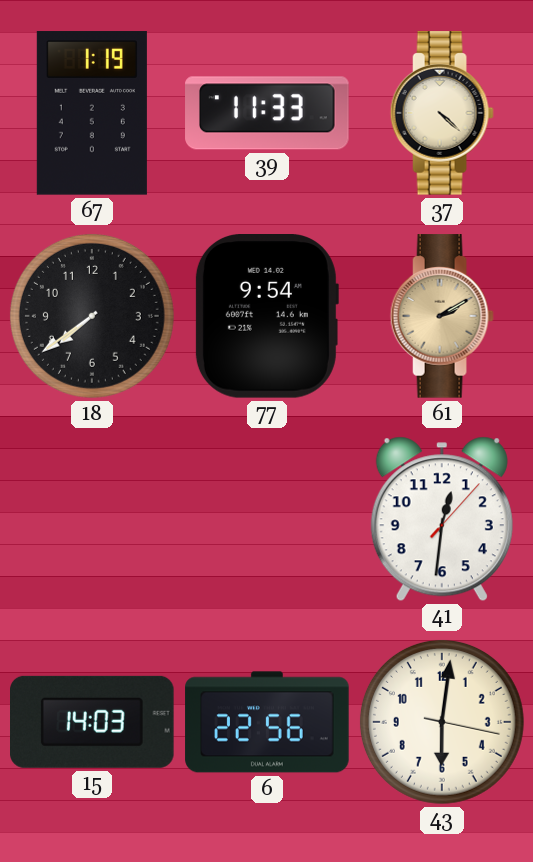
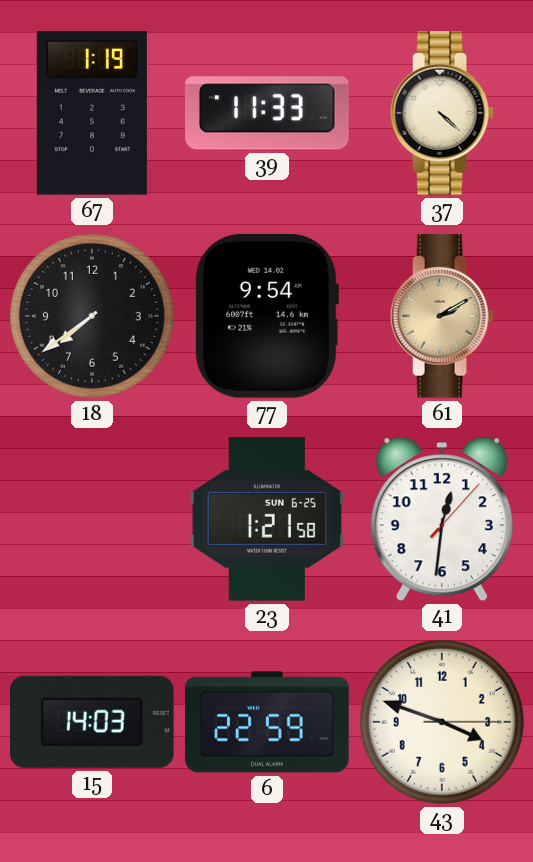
23: none -> 1:21 (267, 519)
6: 22:56 -> 22:59 (267, 722)
43: 6:01 -> 3:48 (442, 722)
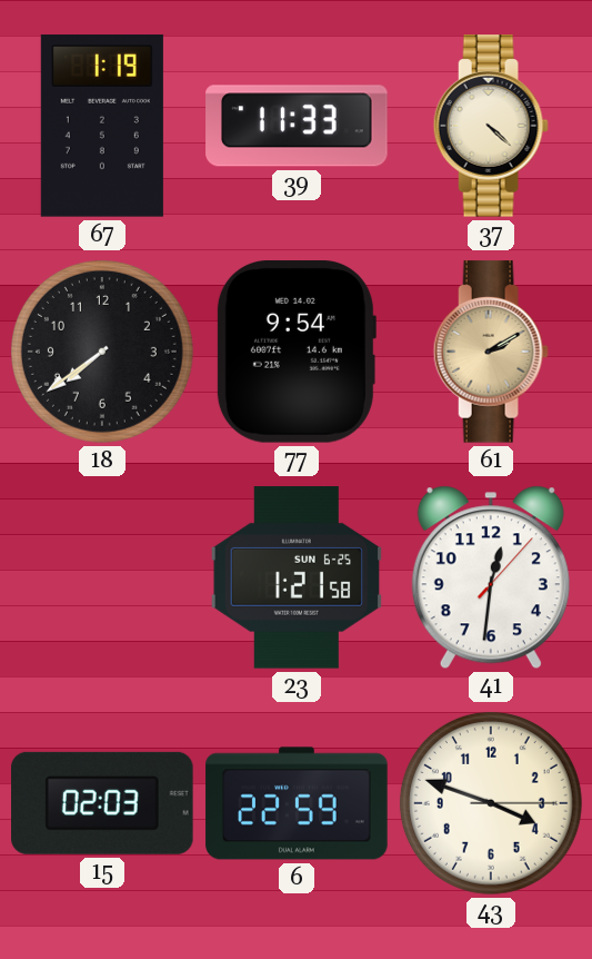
15: 14:03 -> 02:03 (103, 803)
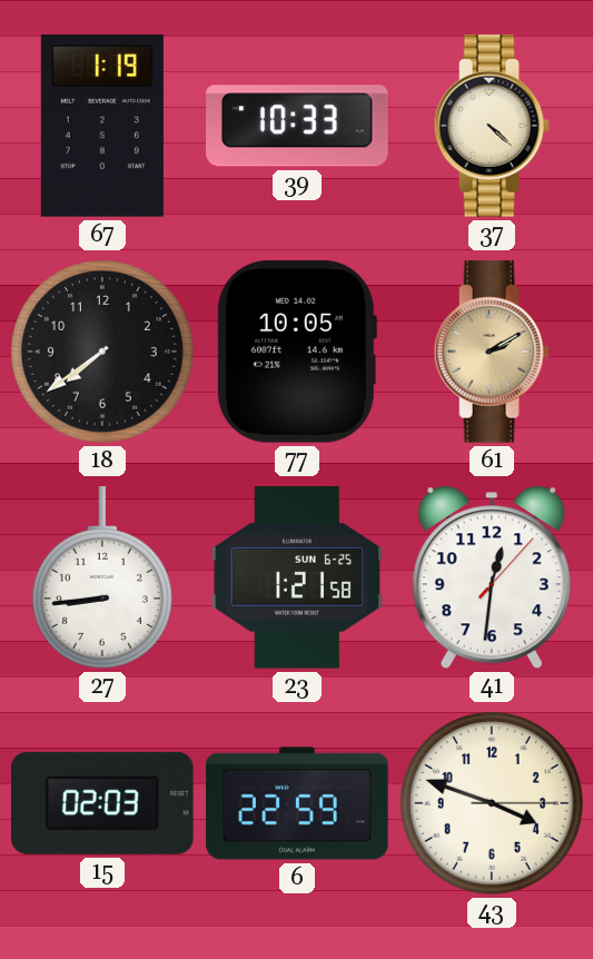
39: 11:33 -> 10:33 (297, 126)
77: 9:54 -> 10:05 (296, 353)
27: none -> 8:44 (102, 577)
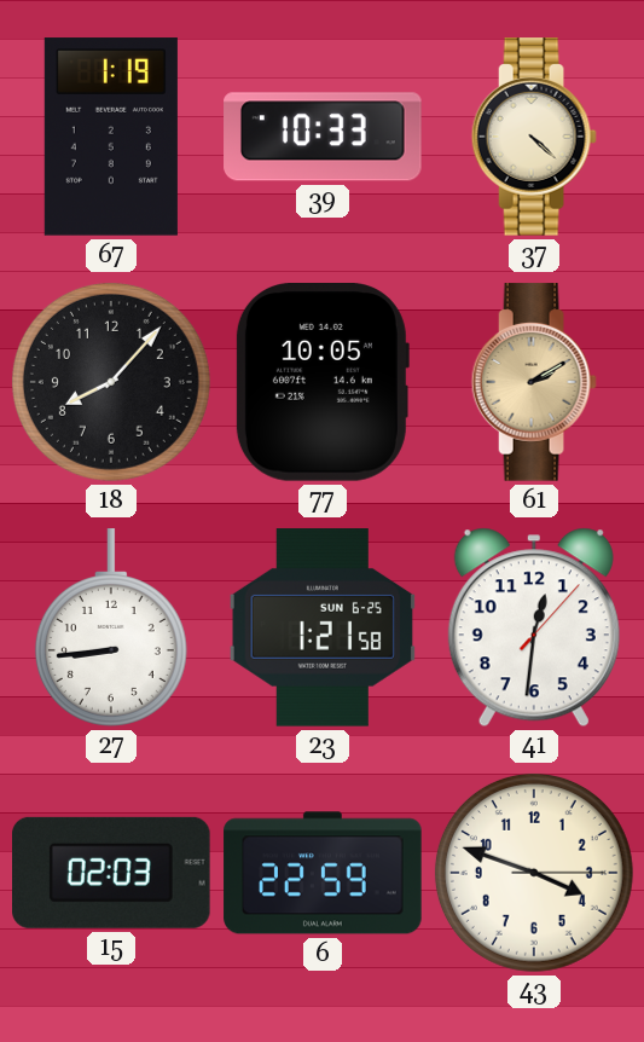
18: 7:39 -> 8:07 (111, 382)
